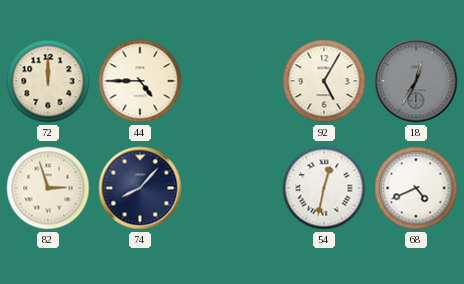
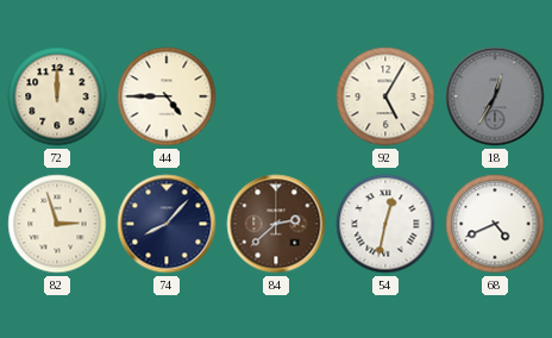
84: none -> 2:38 (276, 224)
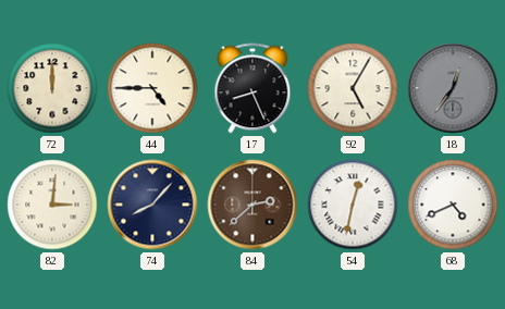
17: none -> 8:26 (253, 88)
18: 12:35 -> 12:36 (453, 88)
82: 2:57 -> 3:01 (52, 205)
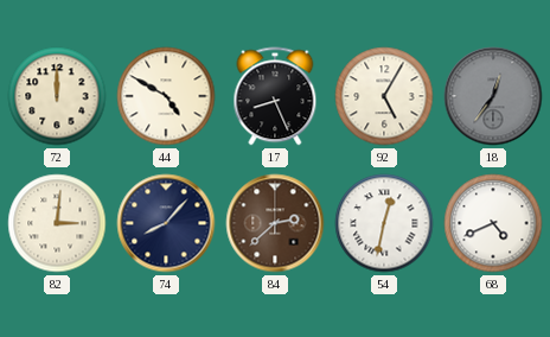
44: 4:45 -> 4:50 (166, 96)
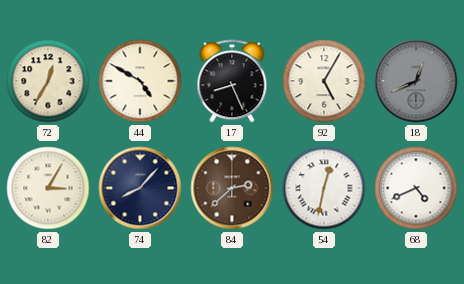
72: 12:00 -> 12:35 (48, 81)
18: 12:36 -> 12:41 (416, 81)
82: 3:01 -> 3:05 (48, 188)
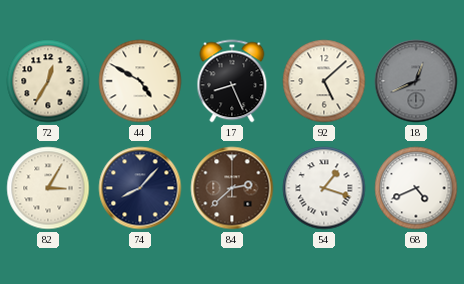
92: 5:05 -> 5:08 (324, 81)
54: 12:32 -> 1:18 (324, 188)
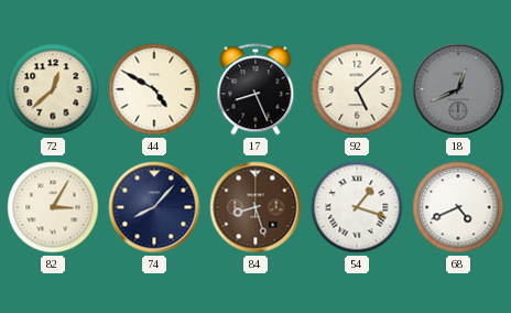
72: 12:35 -> 12:38 (53, 89)
84: 2:38 -> 8:27 (255, 207)
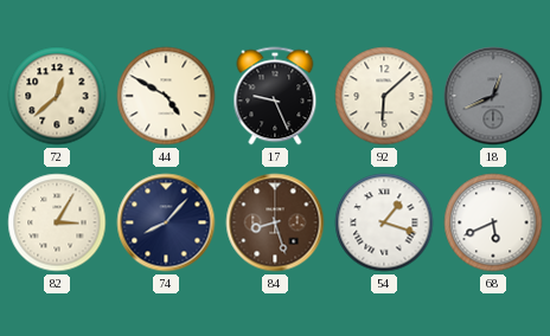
17: 8:26 -> 9:26 (275, 96)
92: 5:08 -> 6:08 (384, 96)
68: 4:41 -> 5:41 (493, 222)
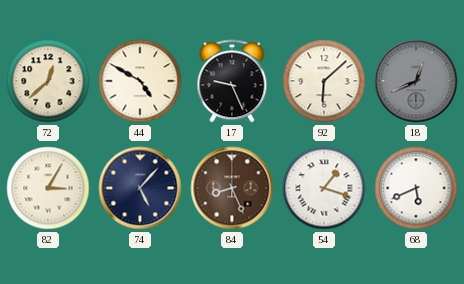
74: 8:07 -> 5:07 (140, 188)
84: 8:27 -> 8:26 (232, 188)
